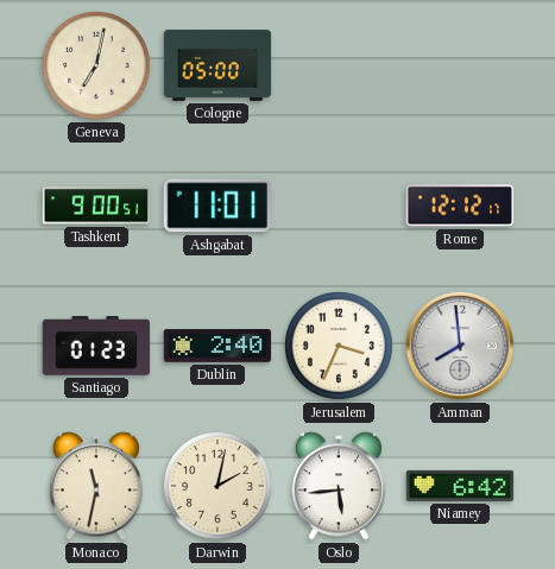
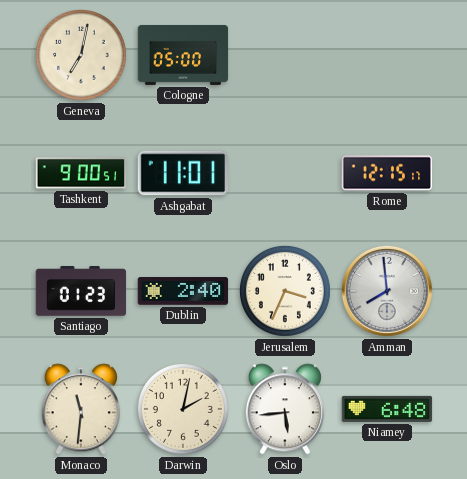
Rome: 12:12 -> 12:15 (387, 173)
Monaco: 11:32 -> 11:31 (81, 409)
Niamey: 6:42 -> 6:48 (387, 409)
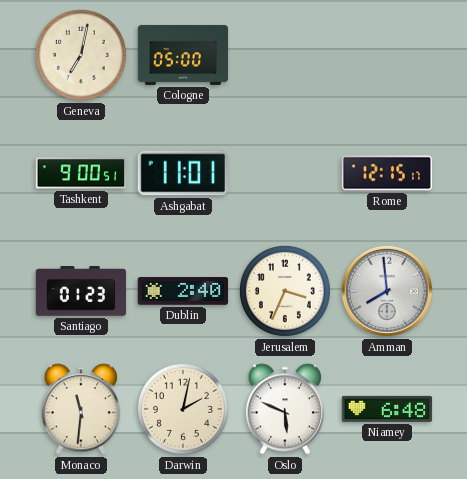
Oslo: 5:44 -> 5:49 (285, 409)
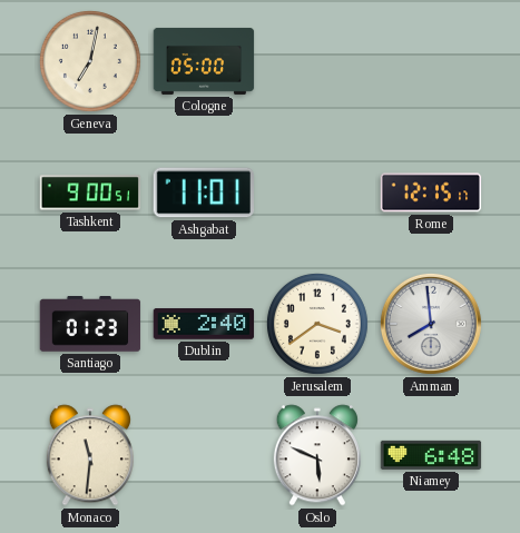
Jerusalem: 3:34 -> 3:39 (317, 324)
Darwin: 2:02 -> none (183, 409)
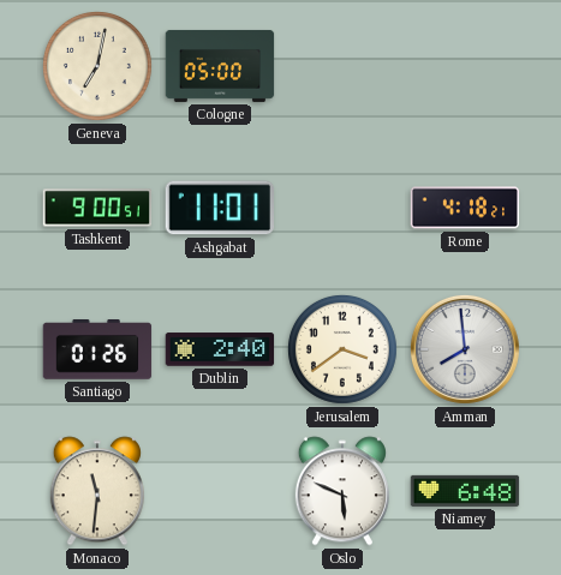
Rome: 12:15 -> 4:18 (465, 208)
Santiago: 01:23 -> 01:26 (97, 349)
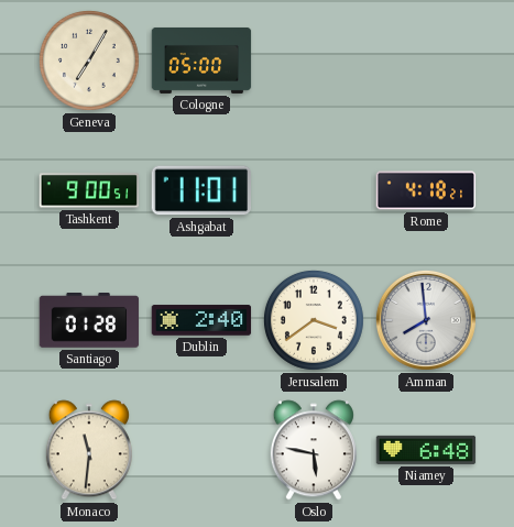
Geneva: 7:02 -> 7:05 (89, 61)
Santiago: 01:26 -> 01:28 (89, 320)
Oslo: 5:49 -> 5:47 (314, 450)
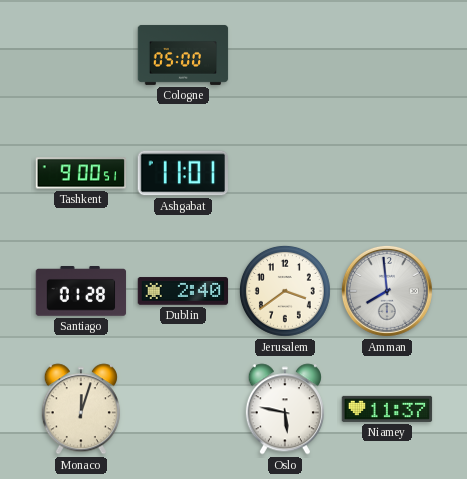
Geneva: 7:05 -> none (89, 61)
Rome: 4:18 -> none (426, 190)
Monaco: 11:31 -> 12:03 (81, 409)
Niamey: 6:48 -> 11:37 (387, 409)
